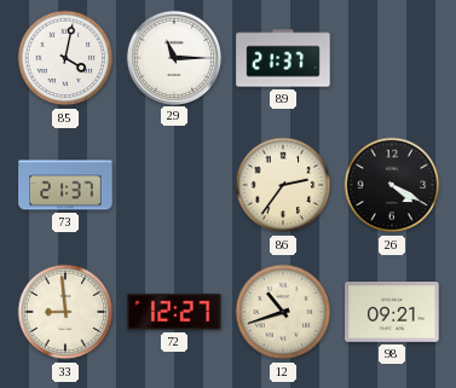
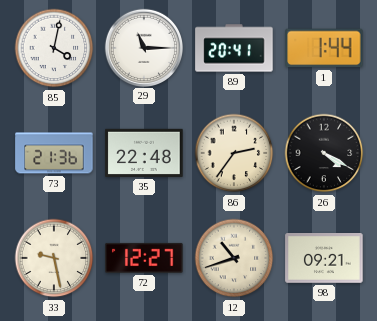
89: 21:37 -> 20:41 (234, 48)
1: none -> 1:44 (324, 48)
73: 21:37 -> 21:36 (54, 153)
35: none -> 22:48 (144, 153)
33: 8:59 -> 9:28 (54, 258)
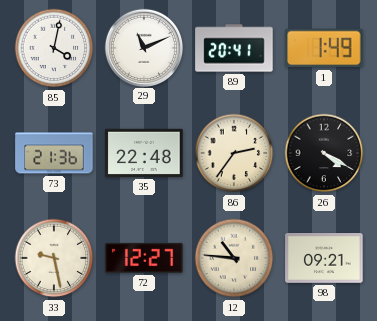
29: 11:15 -> 11:11 (143, 47)
1: 1:44 -> 1:49 (324, 48)
12: 10:42 -> 10:46 (234, 258)
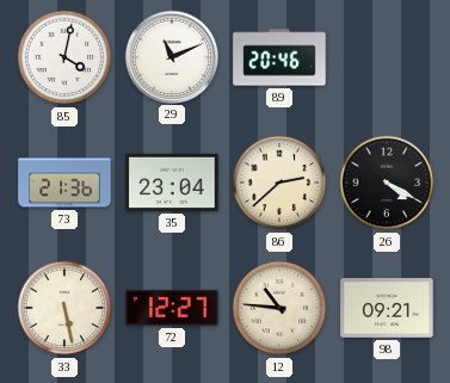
89: 20:41 -> 20:46 (279, 57)
1: 1:49 -> none (324, 48)
35: 22:48 -> 23:04 (172, 183)
86: 2:36 -> 2:38 (279, 183)
33: 9:28 -> 5:28 (64, 308)
